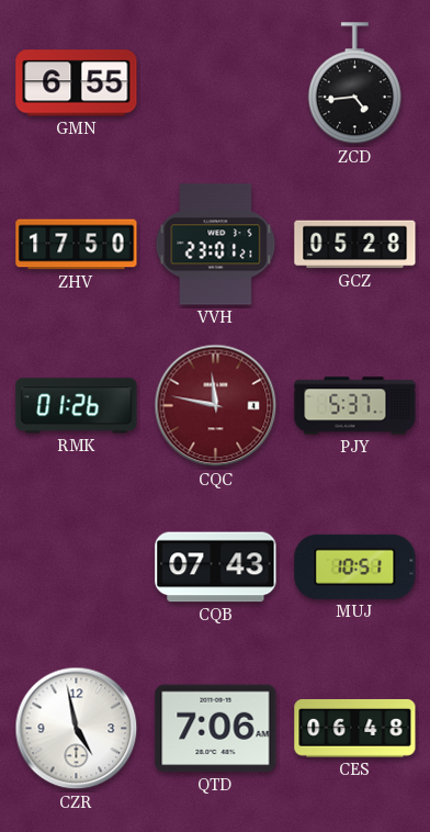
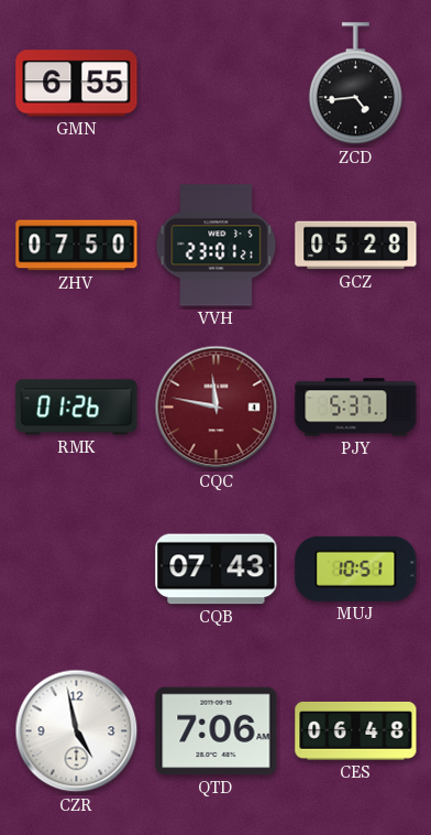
ZHV: 17:50 -> 07:50 (77, 246)
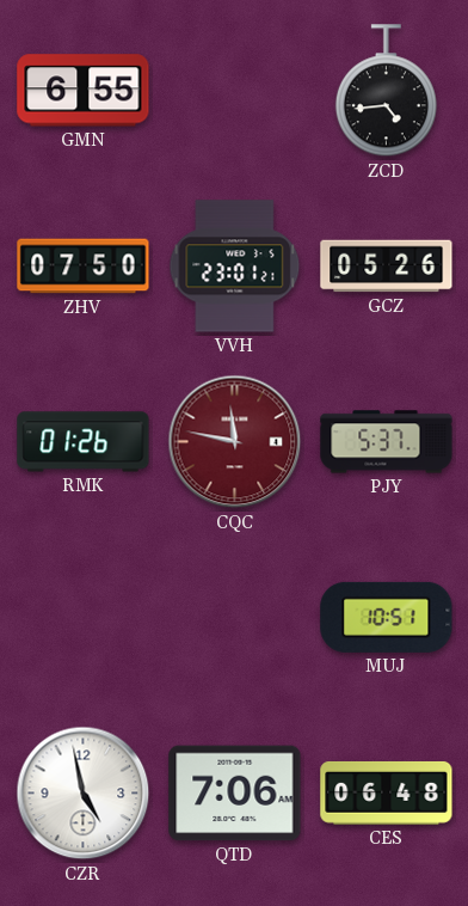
GCZ: 05:28 -> 05:26 (387, 267)
CQB: 07:43 -> none (217, 570)
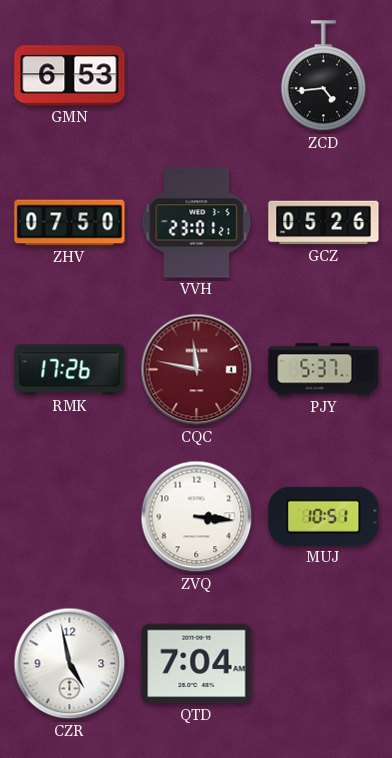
GMN: 6:55 -> 6:53 (70, 76)
RMK: 01:26 -> 17:26 (70, 370)
ZVQ: none -> 3:16 (197, 517)
QTD: 7:06 -> 7:04 (197, 664)
CES: 06:48 -> none (387, 792)
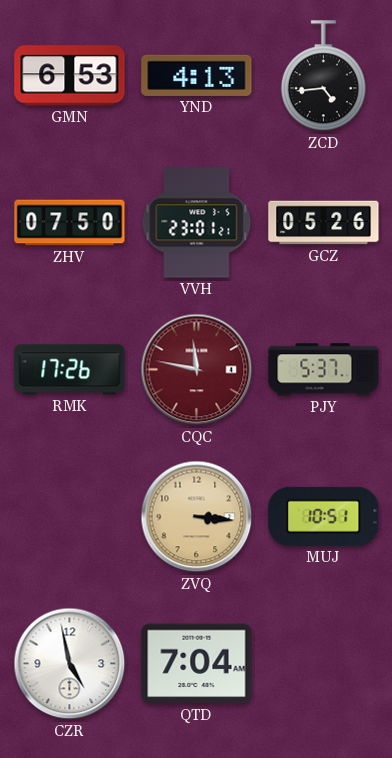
YND: none -> 4:13 (197, 75)
ZVQ dial: white -> champagne (197, 517)
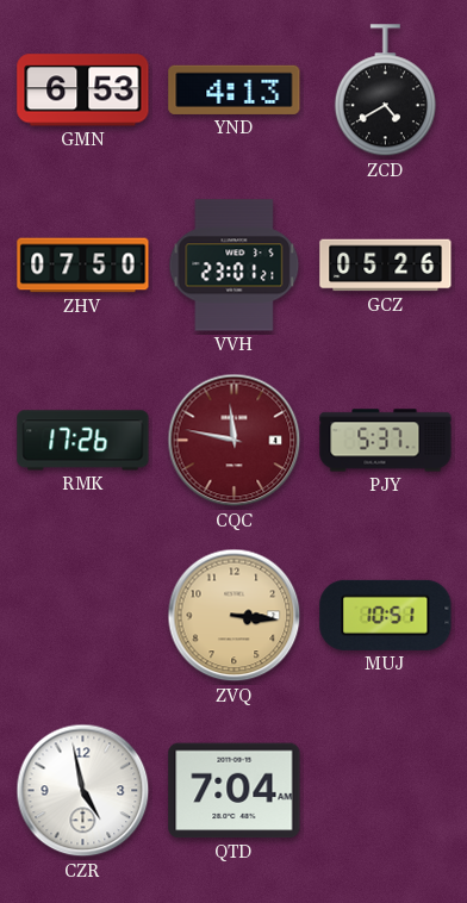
ZCD: 4:44 -> 4:40 (385, 91)
